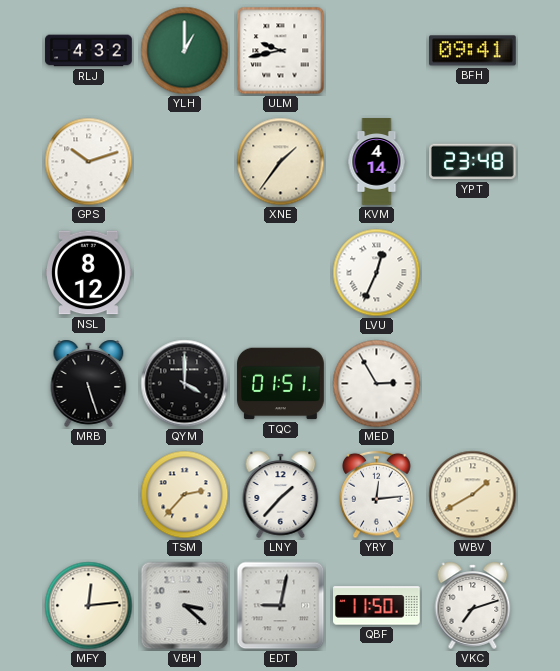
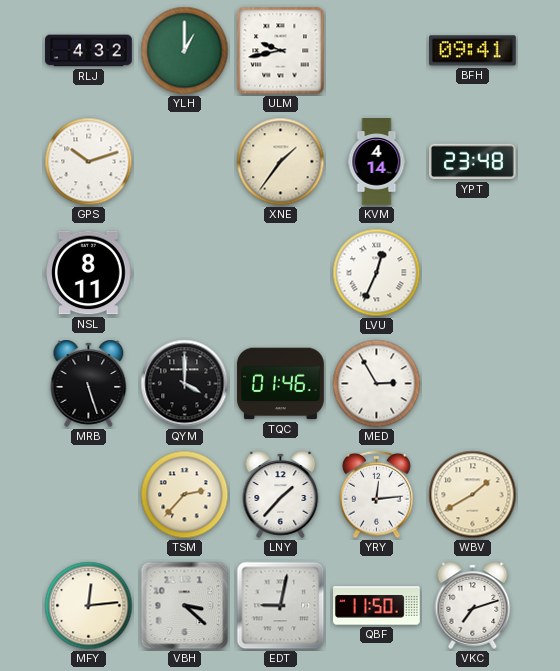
NSL: 8:12 -> 8:11 (89, 273)
TQC: 01:51 -> 01:46 (281, 384)
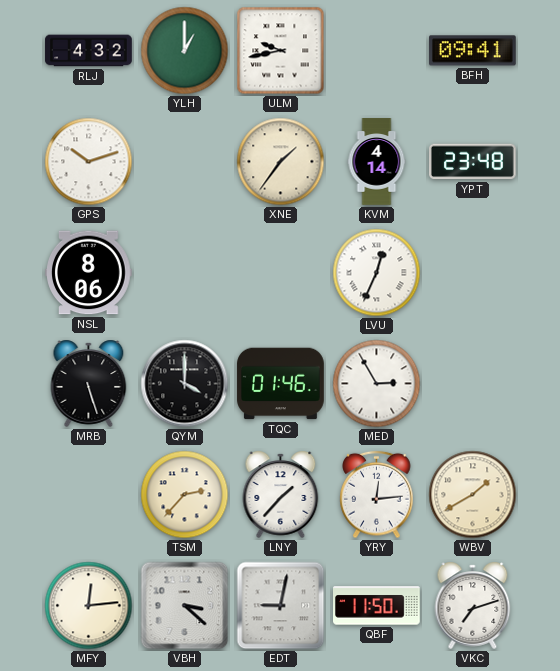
NSL: 8:11 -> 8:06 (89, 273)
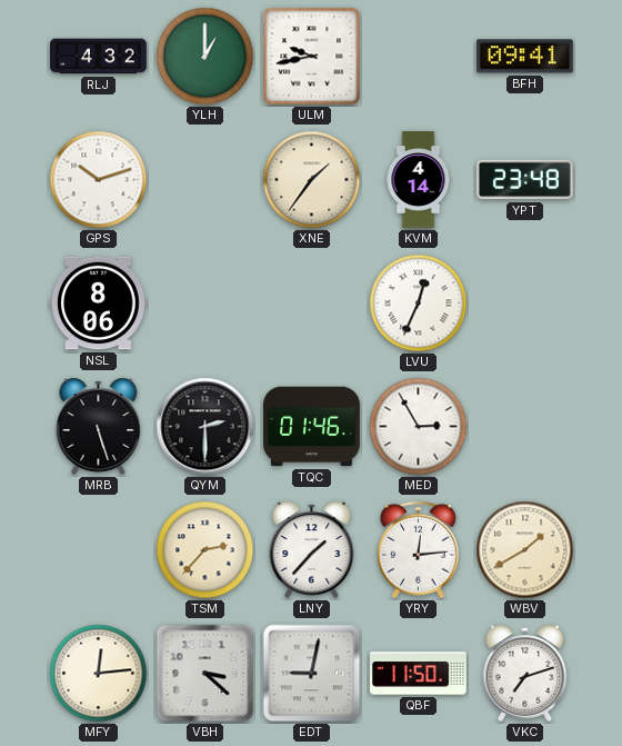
QYM: 4:00 -> 2:30 (205, 427)
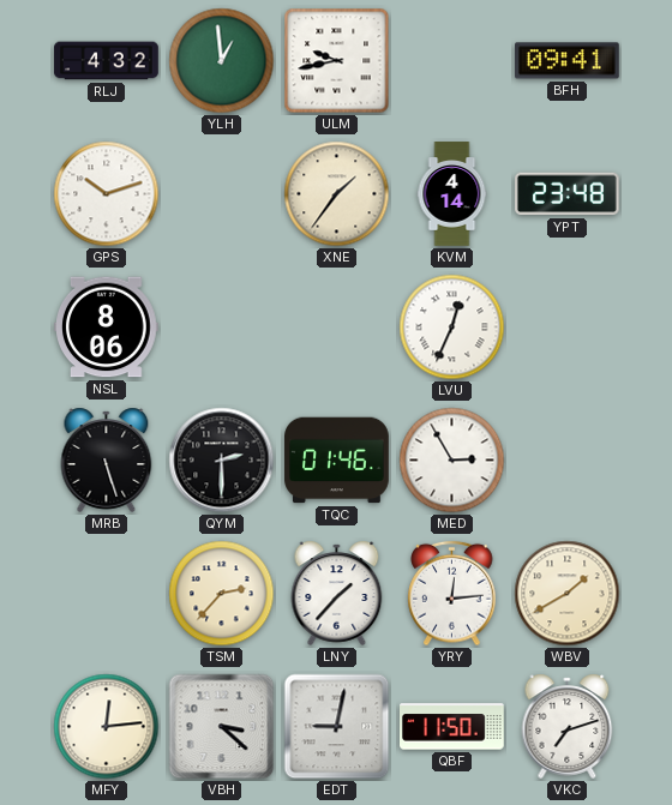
YLH: 1:00 -> 12:59 (222, 61)
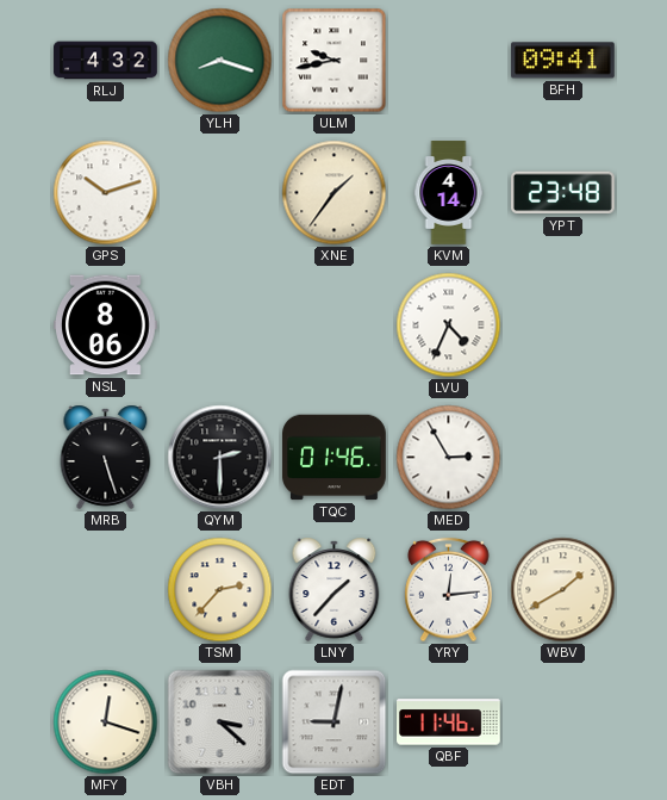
YLH: 12:59 -> 8:18 (220, 61)
LVU: 12:34 -> 4:34 (449, 325)
MFY: 12:14 -> 12:18 (106, 723)
QBF: 11:50 -> 11:46 (449, 723)
VKC: 7:12 -> none (568, 726)
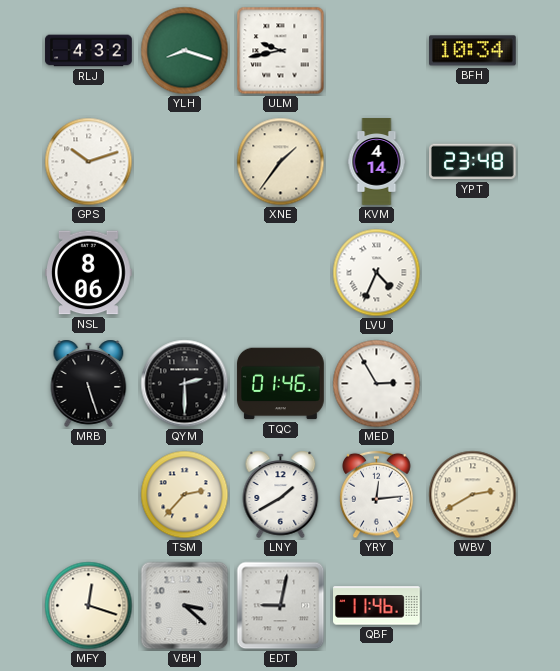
BFH: 09:41 -> 10:34 (473, 51)
LNY: 1:37 -> 1:40 (281, 494)
WBV: 1:40 -> 2:40 (473, 495)
